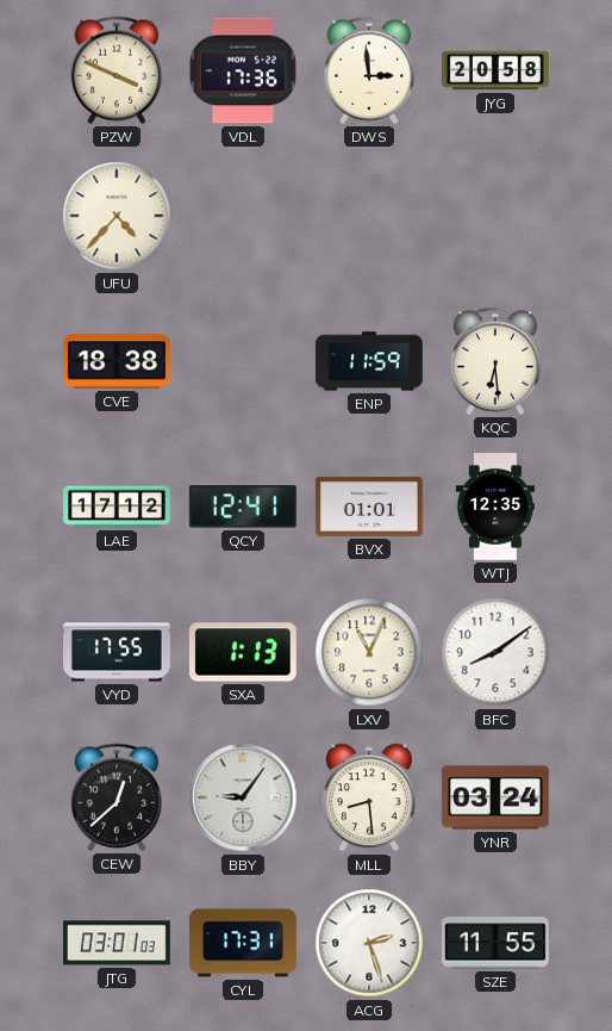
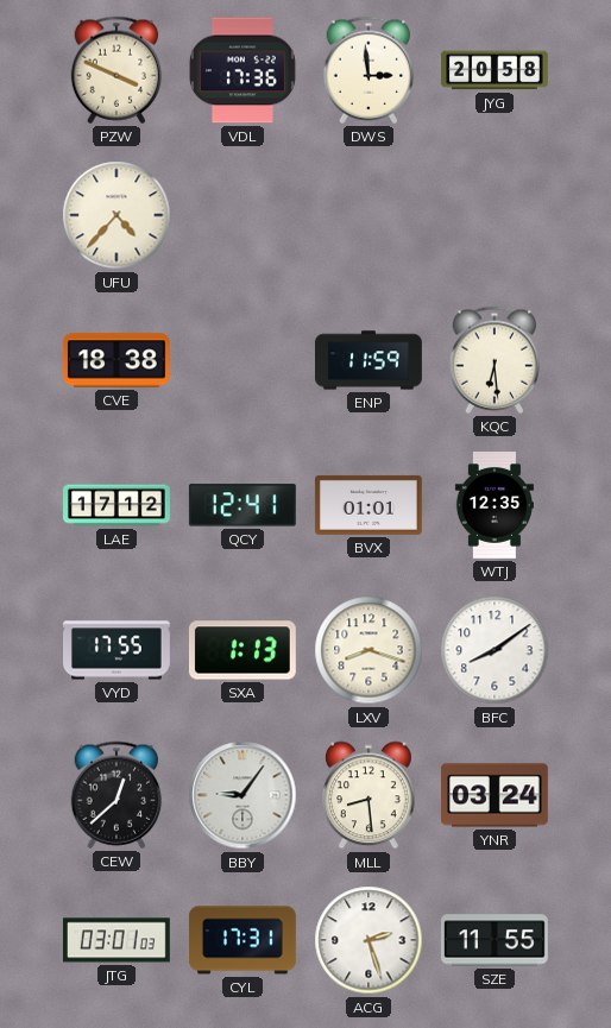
LXV: 11:04 -> 8:18 (369, 650)
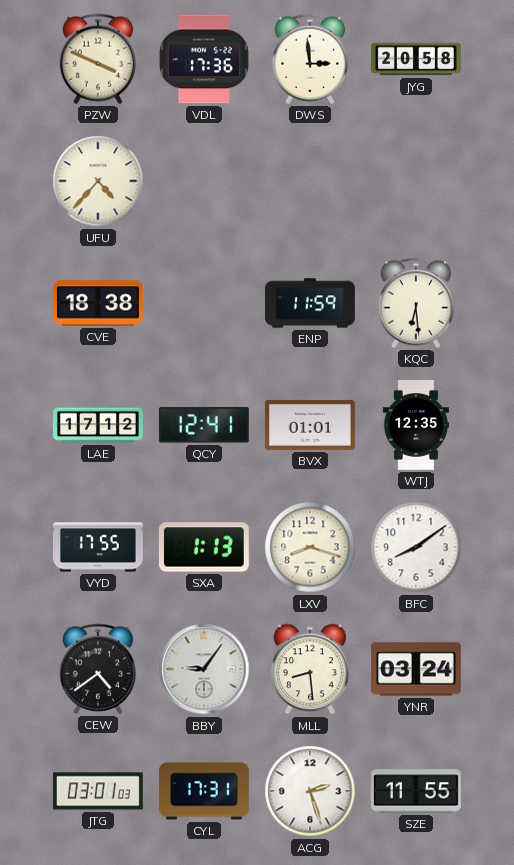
CEW: 12:38 -> 4:39 (98, 669)
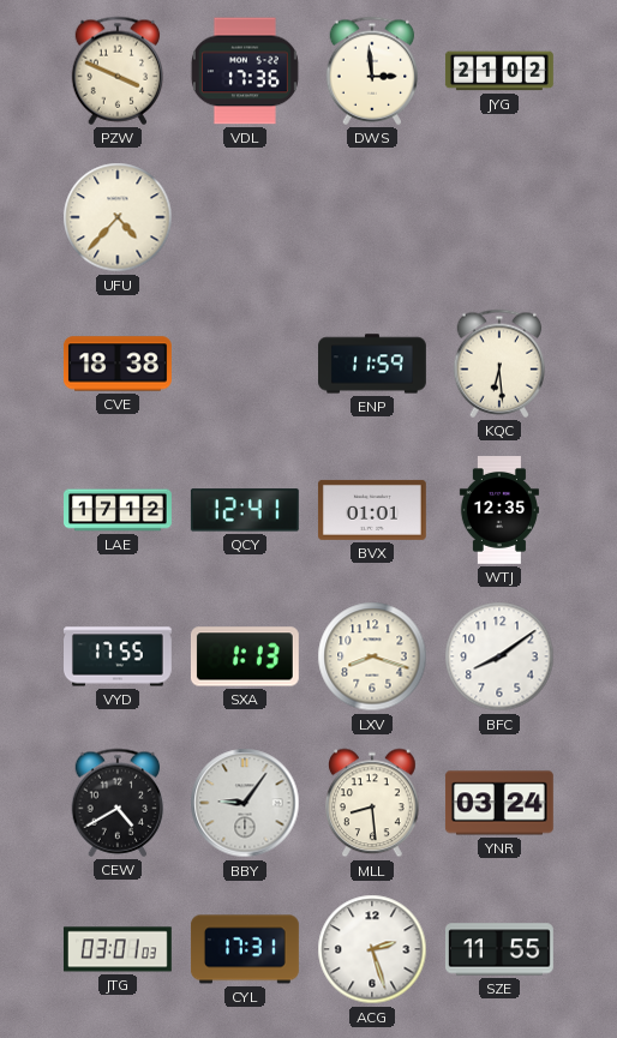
JYG: 20:58 -> 21:02 (499, 71)
CEW: 4:39 -> 4:40 (118, 803)
